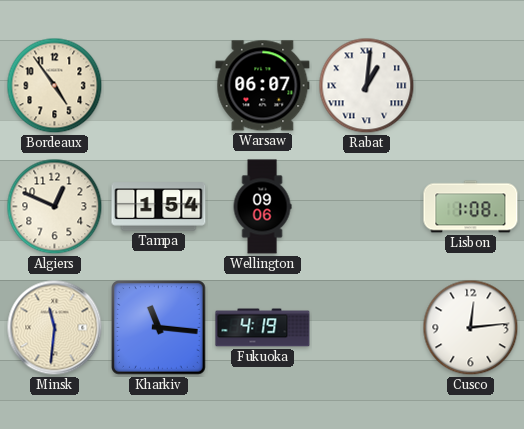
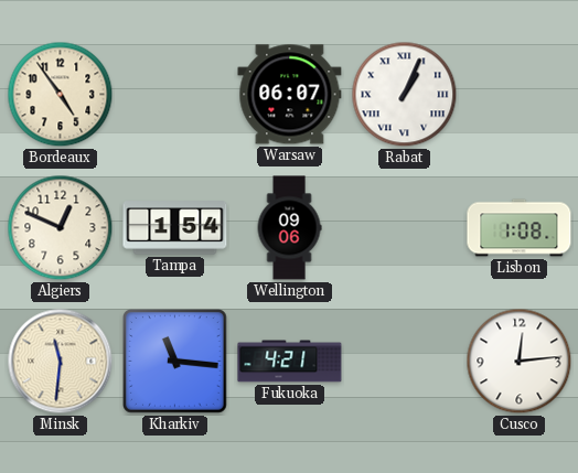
Rabat: 1:01 -> 1:04 (405, 95)
Fukuoka: 4:19 -> 4:21 (290, 362)
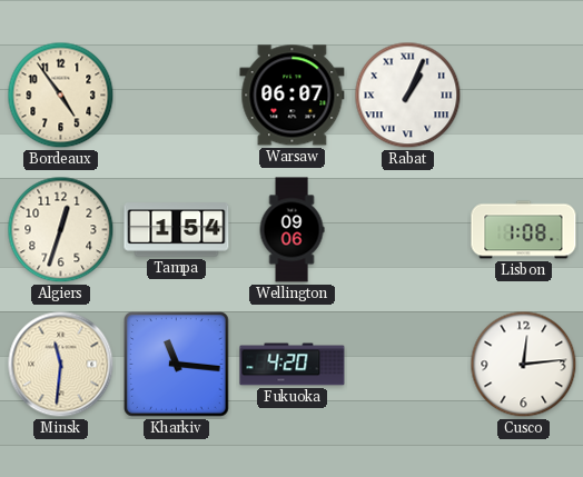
Algiers: 12:49 -> 12:33 (61, 230)
Fukuoka: 4:21 -> 4:20 (293, 365)
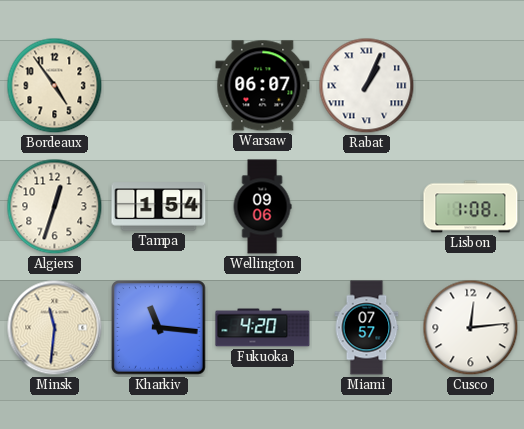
Miami: none -> 07:57 (367, 328)
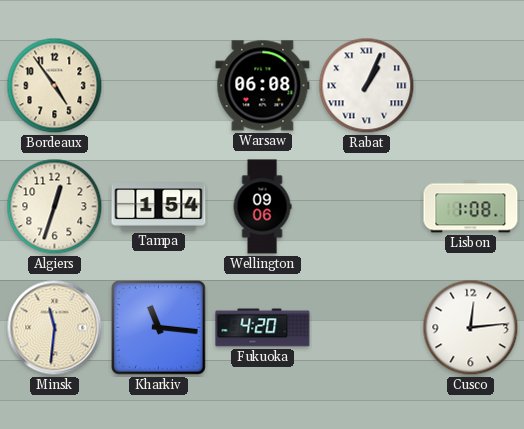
Warsaw: 06:07 -> 06:08 (263, 86)
Miami: 07:57 -> none (367, 328)
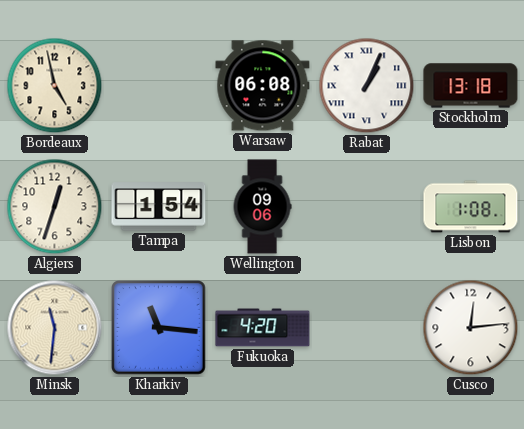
Bordeaux: 4:54 -> 4:58 (55, 86)
Stockholm: none -> 13:18 (471, 86)
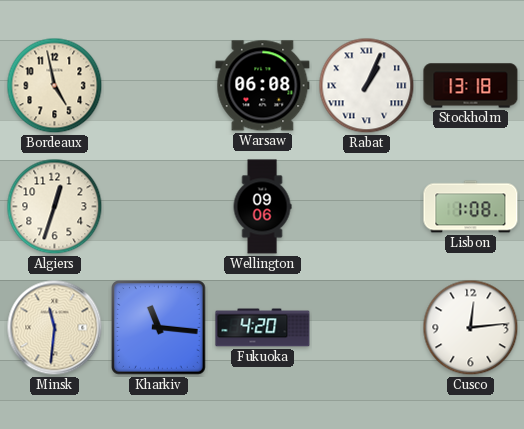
Tampa: 1:54 -> none (159, 207)
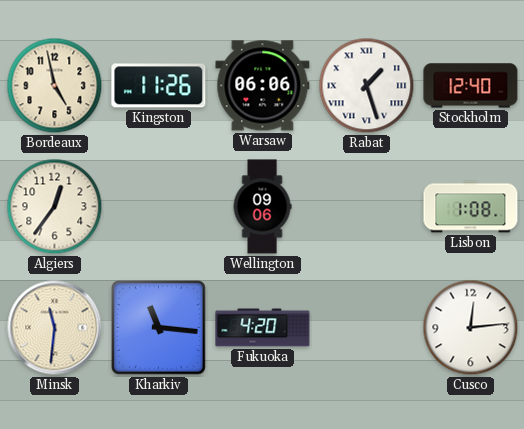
Kingston: none -> 11:26 (159, 86)
Warsaw: 06:08 -> 06:06 (263, 86)
Rabat: 1:04 -> 1:27 (367, 86)
Stockholm: 13:18 -> 12:40 (471, 86)
Algiers: 12:33 -> 12:36 (55, 207)
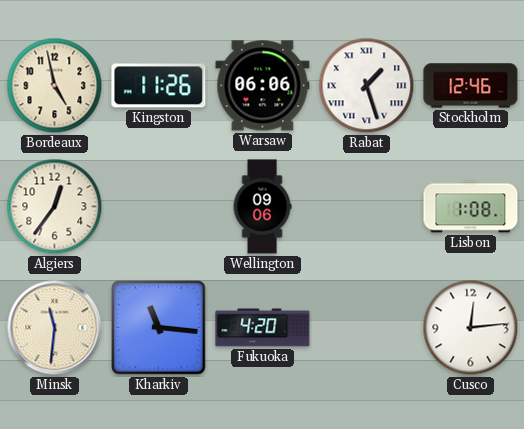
Stockholm: 12:40 -> 12:46 (471, 86)
